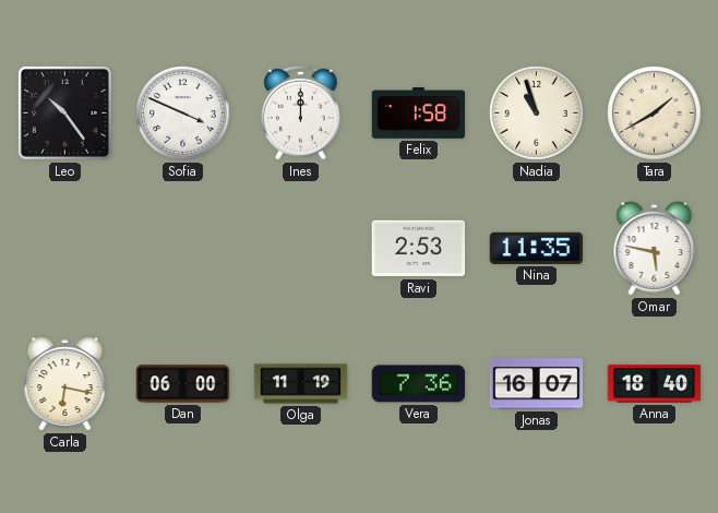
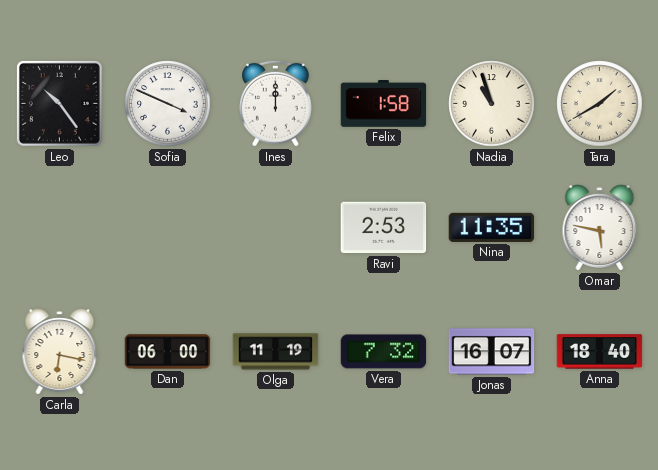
Vera: 7:36 -> 7:32 (384, 352)
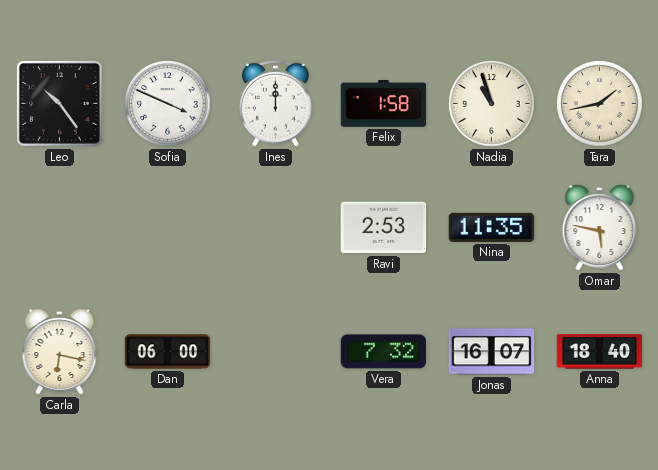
Tara: 1:40 -> 1:43 (600, 104)
Olga: 11:19 -> none (276, 352)
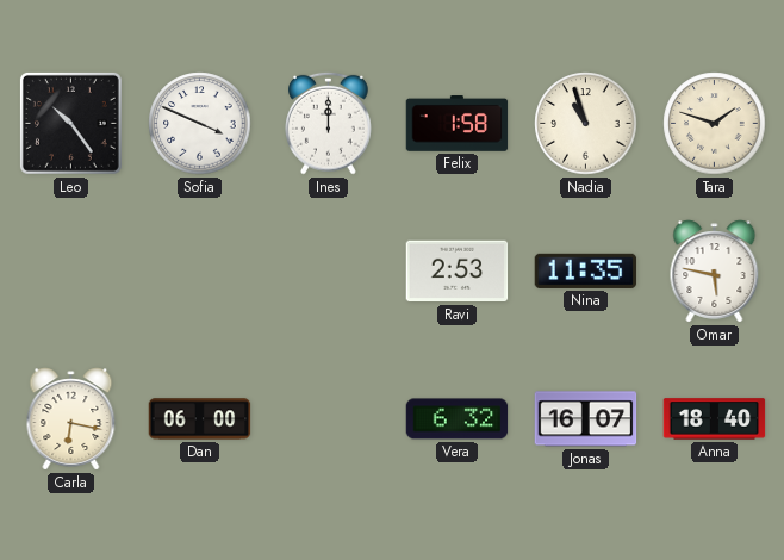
Tara: 1:43 -> 1:48 (715, 124)
Vera: 7:32 -> 6:32 (458, 419)
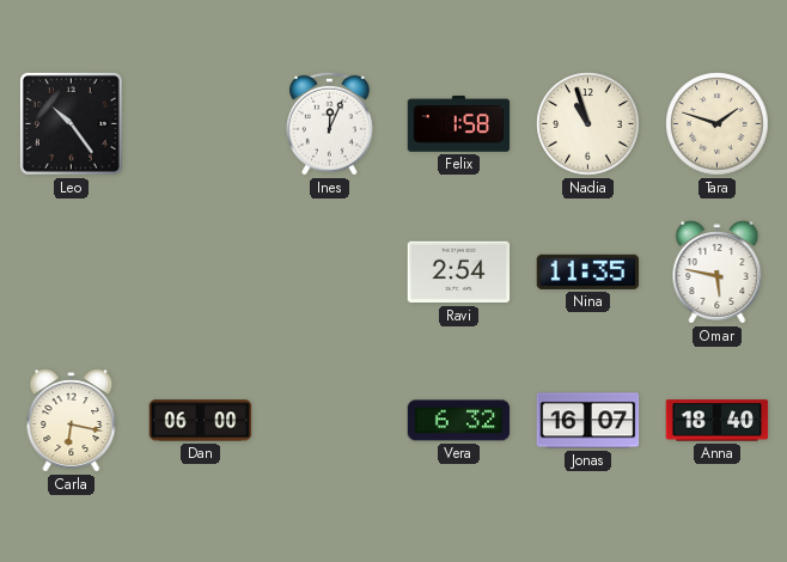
Sofia: 3:49 -> none (200, 124)
Ines: 12:00 -> 12:04 (330, 123)
Ravi: 2:53 -> 2:54 (459, 273)
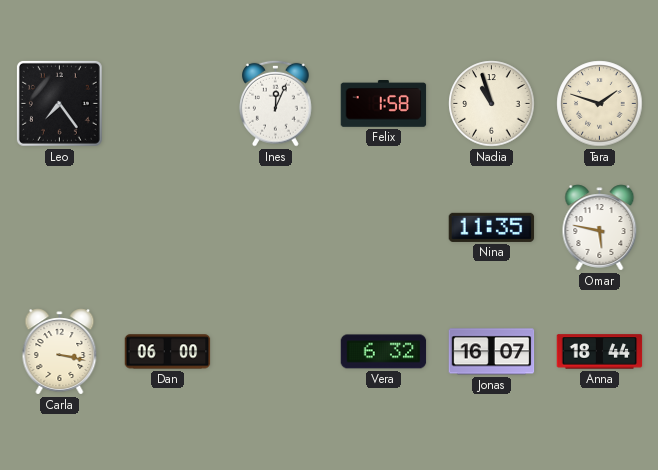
Leo: 10:24 -> 7:24 (59, 103)
Ravi: 2:54 -> none (459, 273)
Carla: 6:17 -> 3:17 (60, 352)
Anna: 18:40 -> 18:44 (600, 352)
